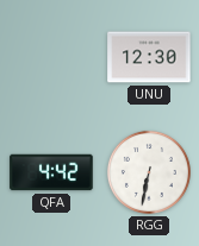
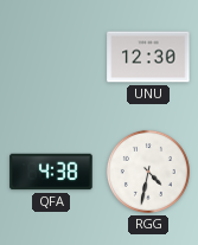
QFA: 4:42 -> 4:38 (51, 172)
RGG: 6:32 -> 4:32 (148, 172)
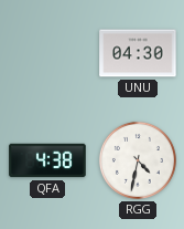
UNU: 12:30 -> 04:30 (138, 53)
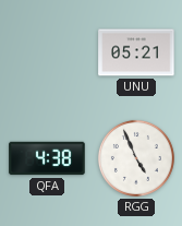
UNU: 04:30 -> 05:21 (136, 52)
RGG: 4:32 -> 4:56 (136, 158)
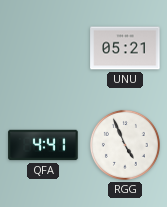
QFA: 4:38 -> 4:41 (43, 145)
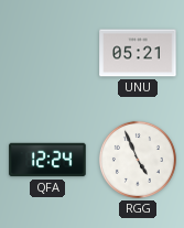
QFA: 4:41 -> 12:24 (47, 160)
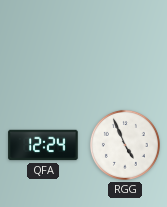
UNU: 05:21 -> none (138, 53)
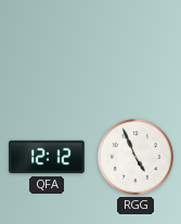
QFA: 12:24 -> 12:12 (47, 157)
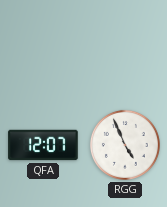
QFA: 12:12 -> 12:07 (43, 145)
